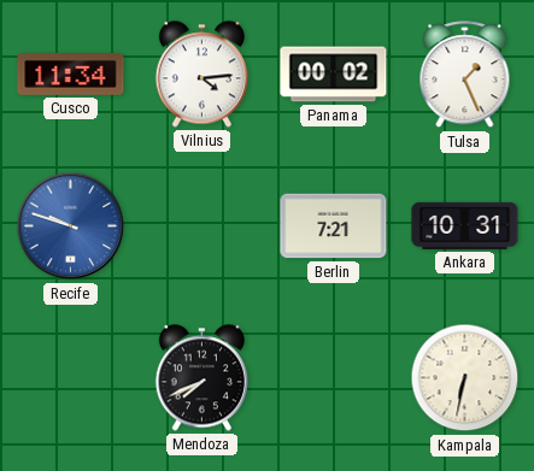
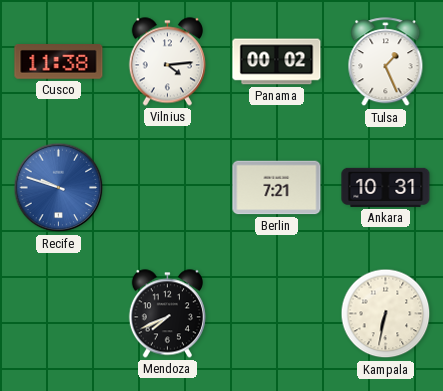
Cusco: 11:34 -> 11:38 (59, 62)
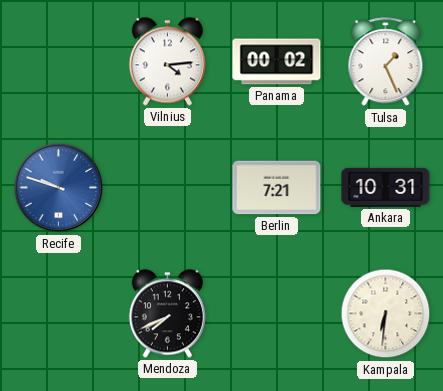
Cusco: 11:38 -> none (59, 62)
Kampala: 6:32 -> 6:31 (386, 314)
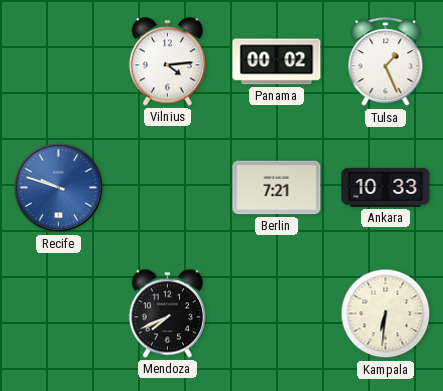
Ankara: 10:31 -> 10:33 (386, 187)
